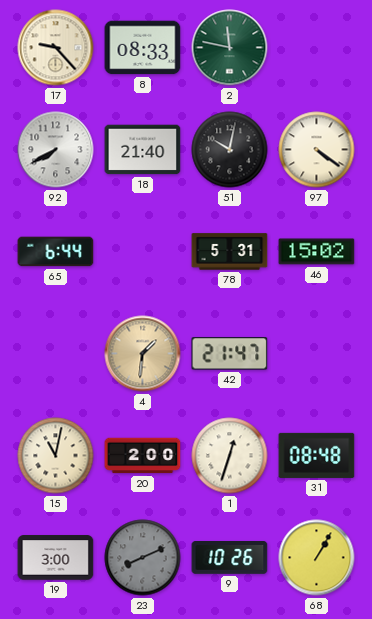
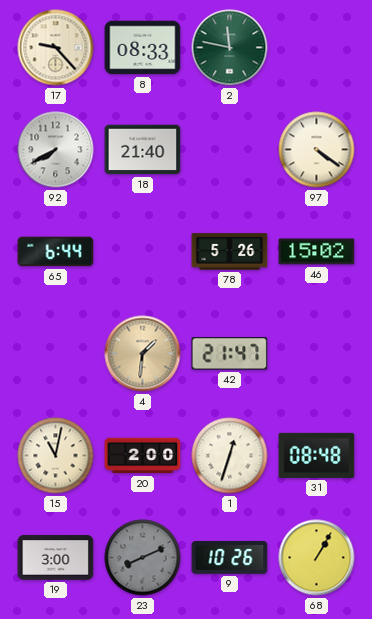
51: 10:02 -> none (230, 150)
78: 5:31 -> 5:26 (230, 252)
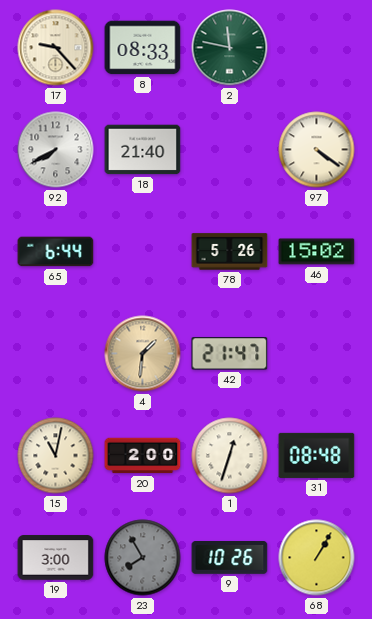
23: 8:11 -> 7:55 (143, 558)
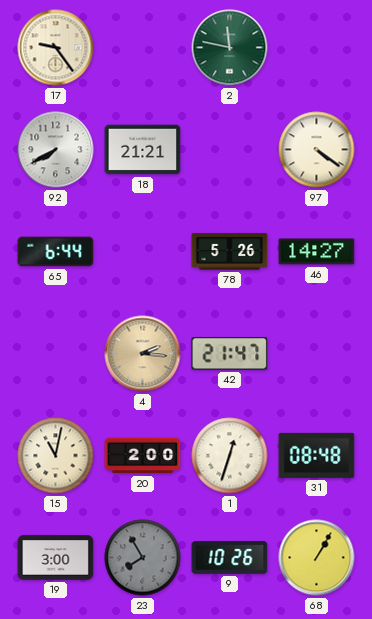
17: 9:23 -> 9:24 (56, 48)
8: 08:33 -> none (143, 48)
18: 21:40 -> 21:21 (143, 150)
46: 15:02 -> 14:27 (317, 252)
4: 1:31 -> 2:16 (143, 354)
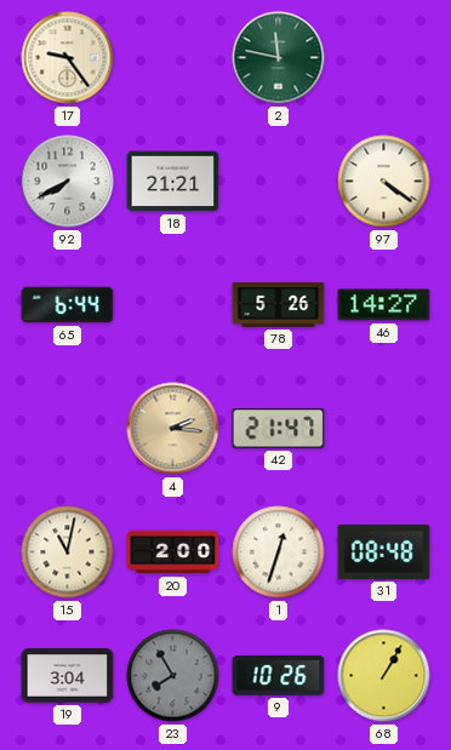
19: 3:00 -> 3:04 (68, 676)
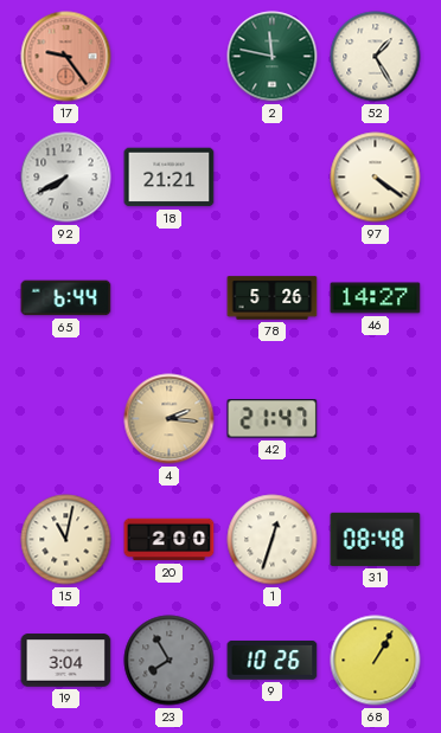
17 dial: cream -> salmon (66, 57)
52: none -> 1:25 (376, 57)
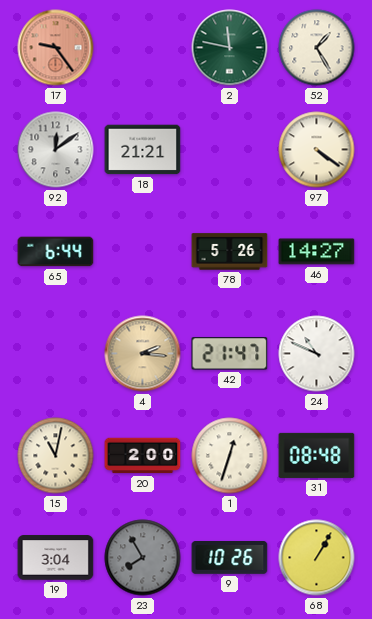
92: 7:40 -> 12:09 (56, 150)
24: none -> 10:49 (317, 354)
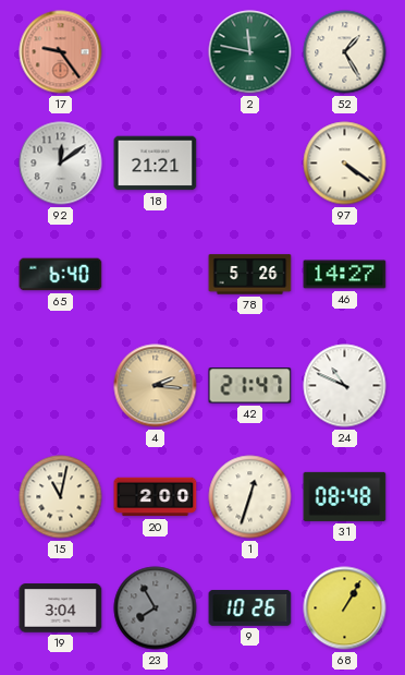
65: 6:44 -> 6:40 (61, 275)
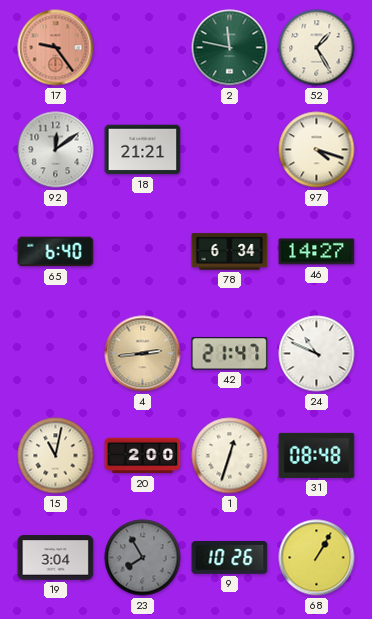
97: 4:21 -> 4:18 (317, 150)
78: 5:26 -> 6:34 (230, 252)
4: 2:16 -> 2:44 (143, 354)
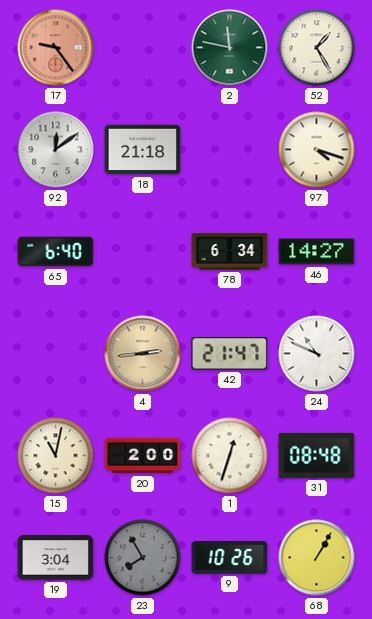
18: 21:21 -> 21:18 (143, 150)
